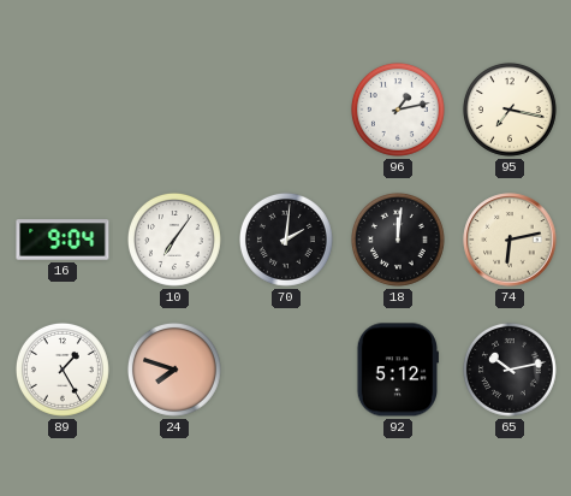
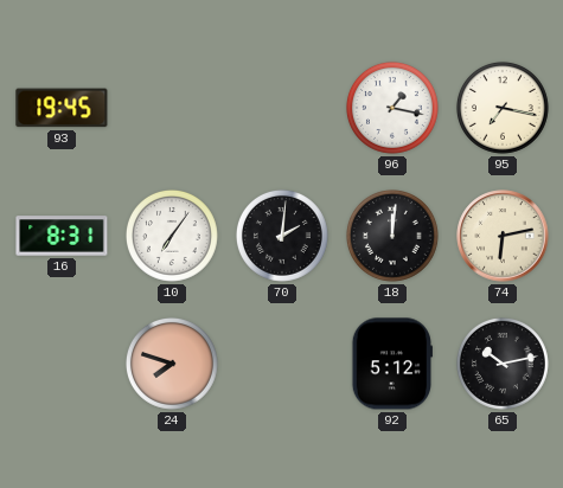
93: none -> 19:45 (62, 108)
96: 1:13 -> 1:17 (392, 108)
16: 9:04 -> 8:31 (62, 236)
89: 1:25 -> none (63, 370)
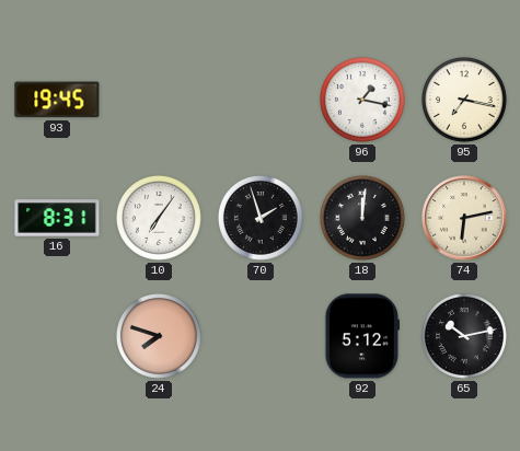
70: 2:01 -> 1:57 (261, 218)
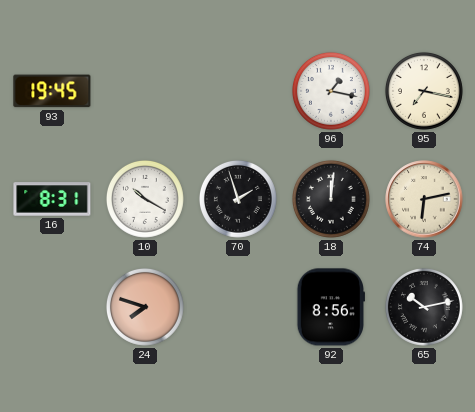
10: 7:06 -> 10:20 (145, 199)
92: 5:12 -> 8:56 (330, 307)
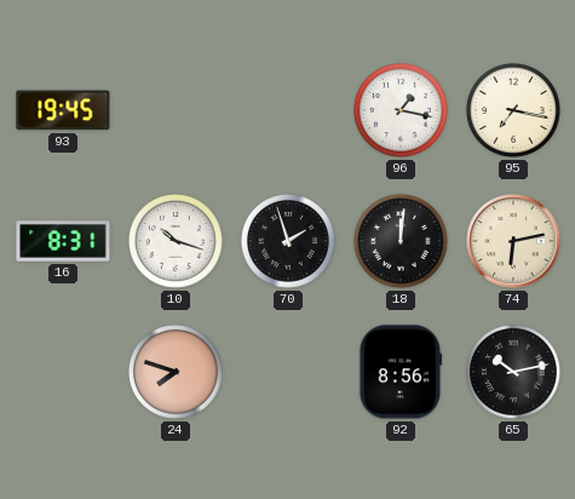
10: 10:20 -> 10:18 (176, 241)
